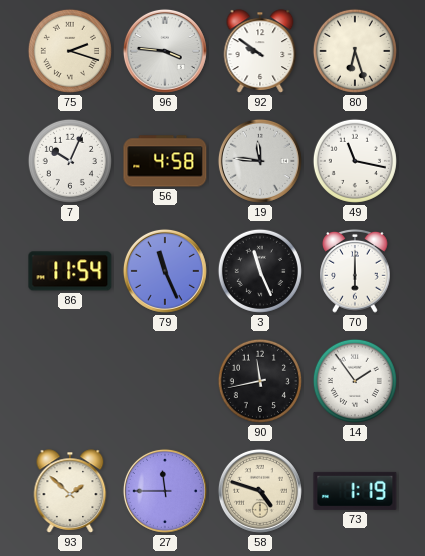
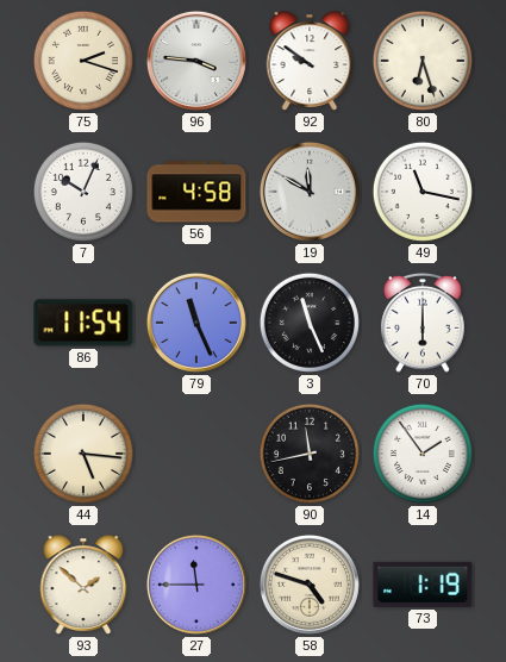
19: 11:46 -> 11:50 (310, 192)
44: none -> 5:16 (83, 454)
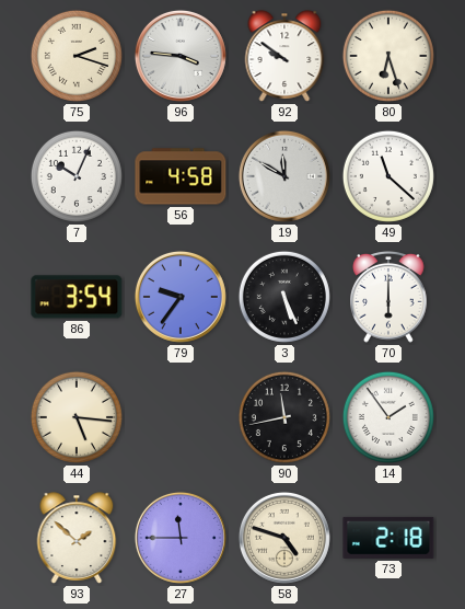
49: 11:17 -> 11:22 (388, 176)
86: 11:54 -> 3:54 (77, 297)
79: 11:26 -> 9:36 (181, 297)
3: 11:26 -> 5:26 (284, 297)
73: 1:19 -> 2:18 (388, 538)
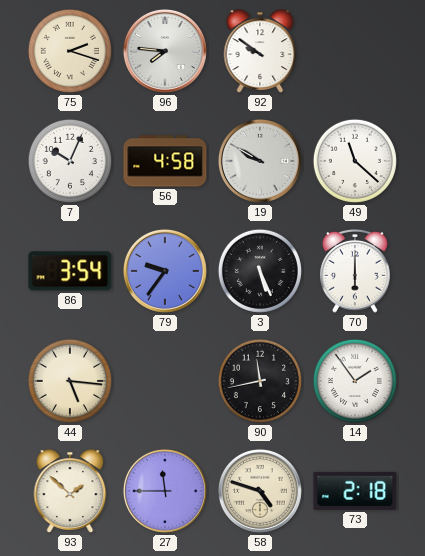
96: 3:46 -> 7:46 (165, 51)
80: 6:27 -> none (388, 56)
19: 11:50 -> 9:50 (260, 161)
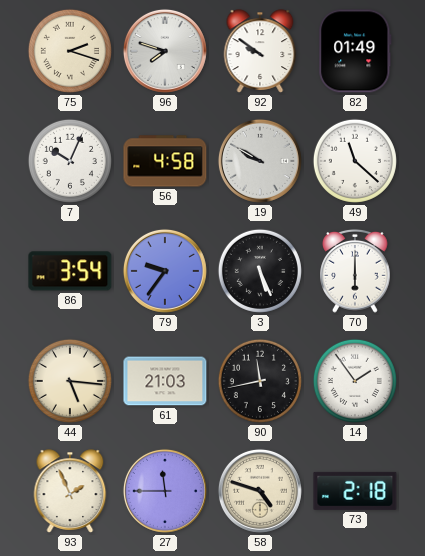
96: 7:46 -> 7:48 (165, 51)
82: none -> 01:49 (355, 51)
61: none -> 21:03 (165, 381)
93: 1:52 -> 1:56 (70, 491)
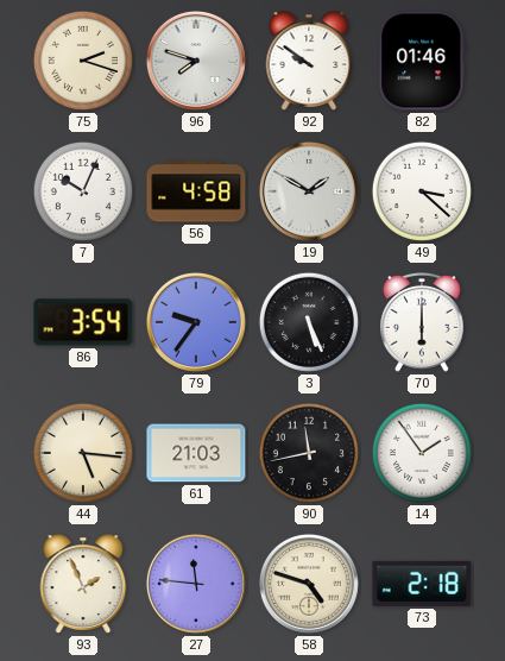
82: 01:49 -> 01:46 (422, 61)
19: 9:50 -> 1:50 (309, 191)
49: 11:22 -> 3:22 (422, 191)
27: 11:45 -> 11:46 (196, 584)
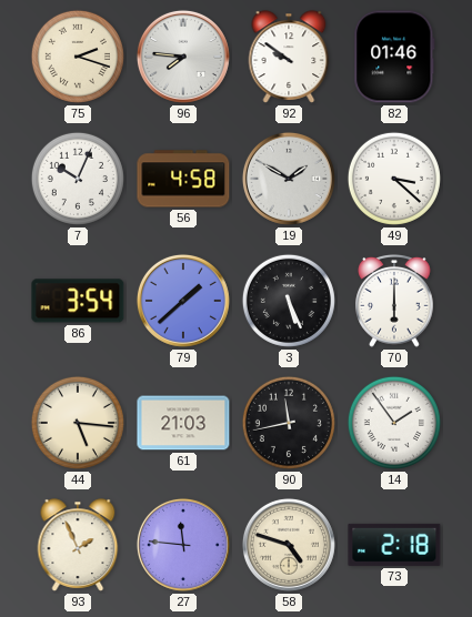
96: 7:48 -> 7:46 (183, 57)
79: 9:36 -> 1:38 (183, 301)
